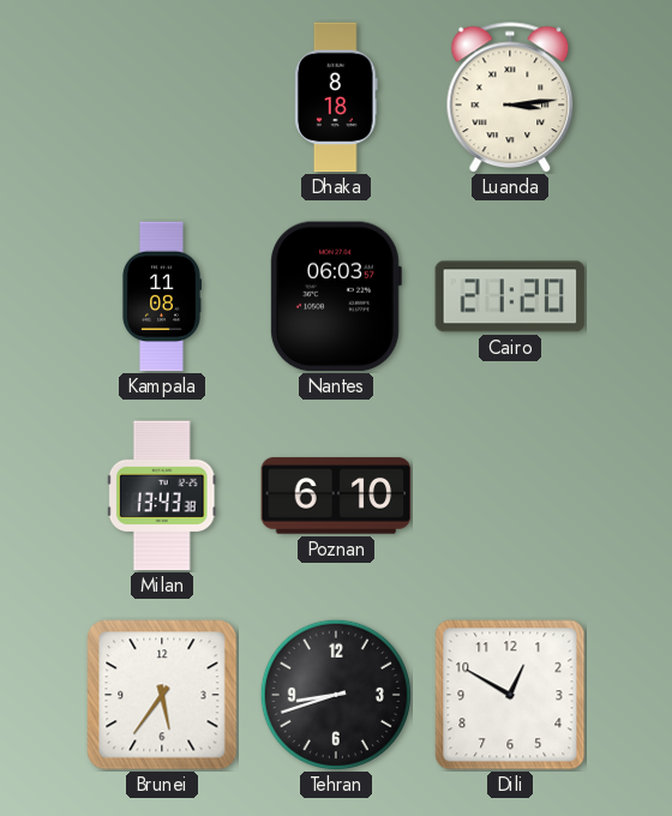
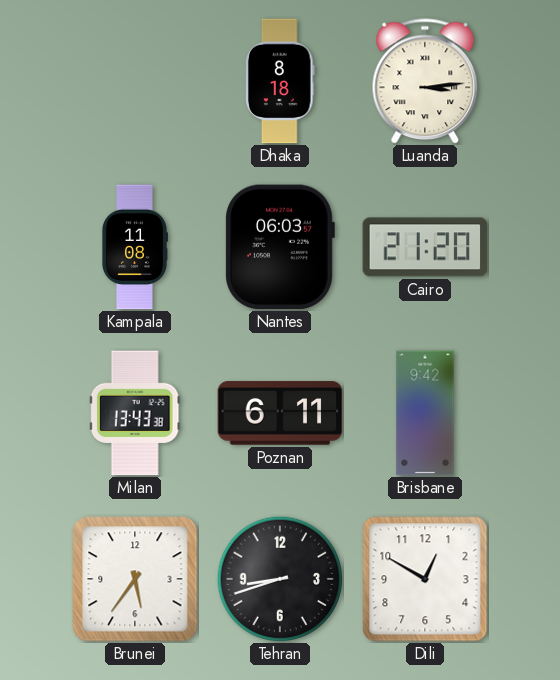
Poznan: 6:10 -> 6:11 (280, 413)
Brisbane: none -> 9:42 (425, 413)
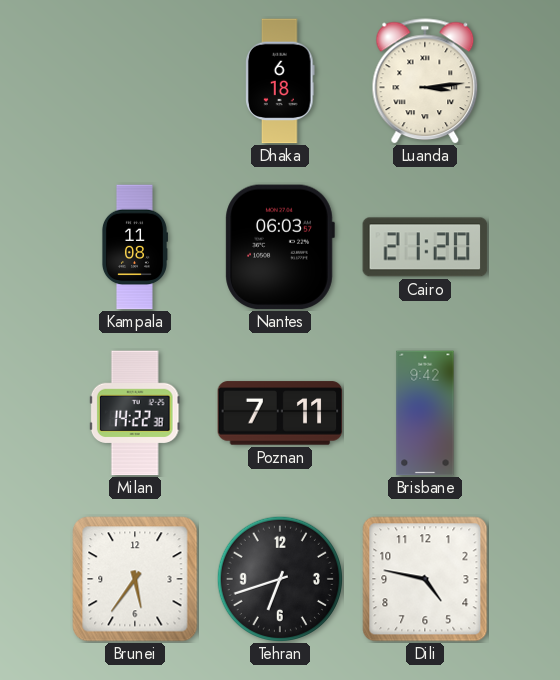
Dhaka: 8:18 -> 6:18 (281, 81)
Milan: 13:43 -> 14:22 (135, 413)
Poznan: 6:11 -> 7:11 (280, 413)
Tehran: 8:42 -> 6:42 (280, 579)
Dili: 12:50 -> 4:47 (425, 579)
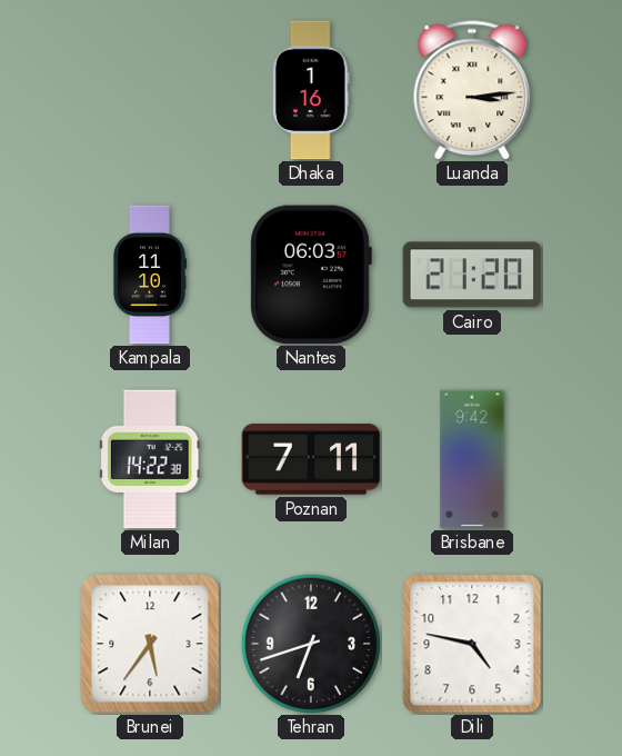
Dhaka: 6:18 -> 1:16 (312, 90)
Kampala: 11:08 -> 11:10 (149, 275)
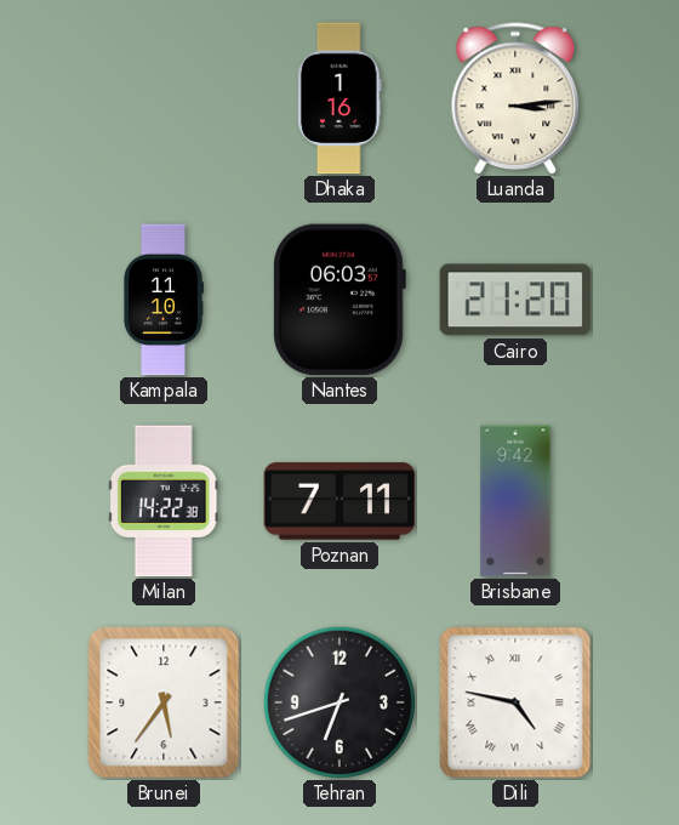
Dili numerals: Arabic -> Roman (515, 702)
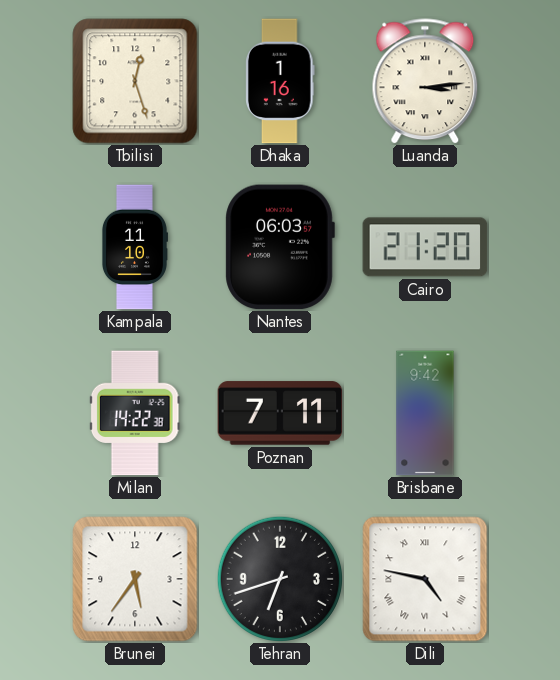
Tbilisi: none -> 12:27 (135, 81)
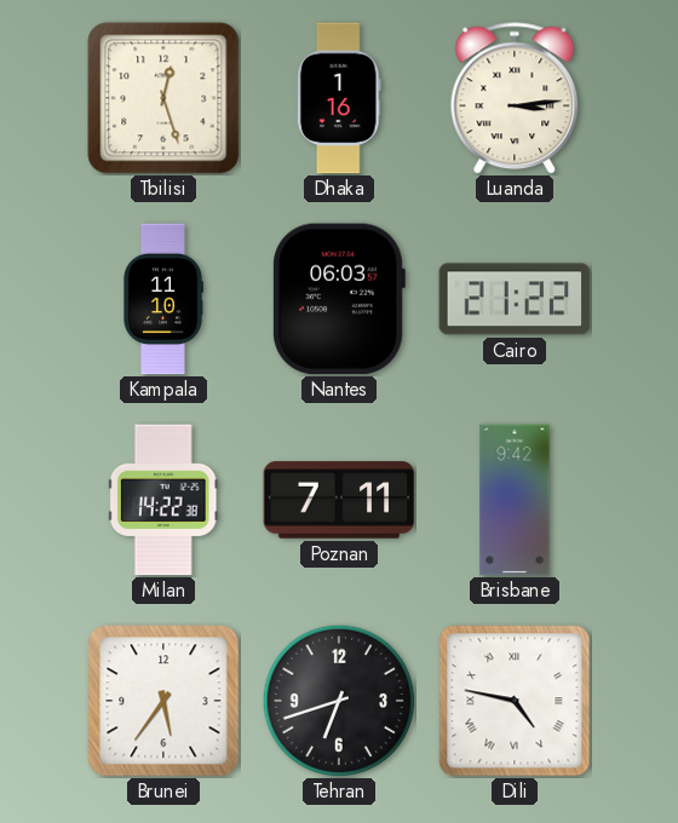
Cairo: 21:20 -> 21:22 (515, 299)
